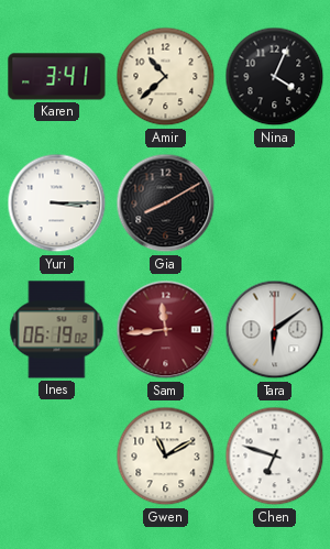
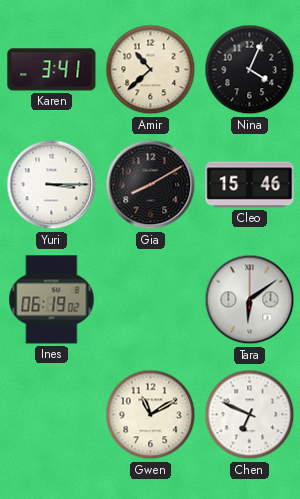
Cleo: none -> 15:46 (250, 185)
Sam: 11:44 -> none (166, 330)
Chen: 6:48 -> 6:49 (250, 415)
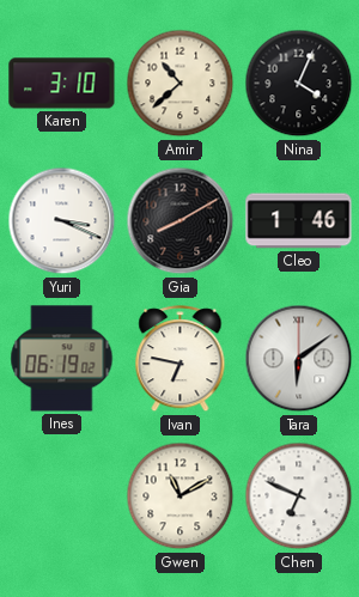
Karen: 3:41 -> 3:10 (62, 84)
Yuri: 3:15 -> 3:19 (62, 221)
Cleo: 15:46 -> 1:46 (299, 221)
Ivan: none -> 6:47 (181, 359)
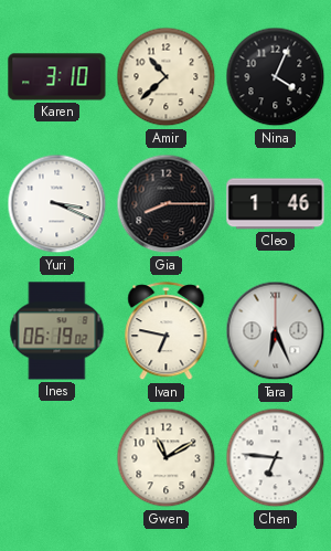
Gia: 8:10 -> 8:15 (167, 204)
Tara: 6:09 -> 6:26 (276, 331)
Chen: 6:49 -> 6:46 (276, 458)
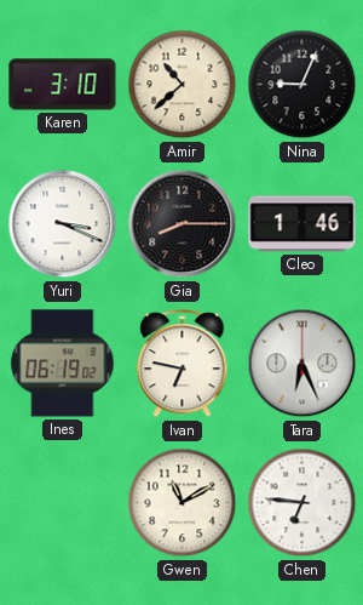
Nina: 4:04 -> 9:04 (302, 85)
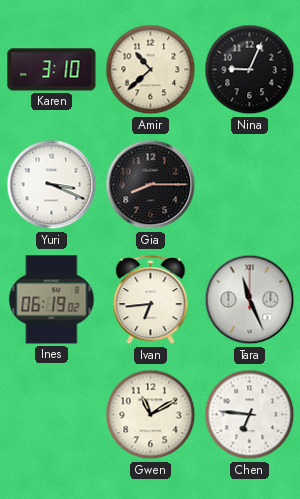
Cleo: 1:46 -> none (302, 224)
Ivan: 6:47 -> 6:44 (151, 300)
Tara: 6:26 -> 11:26 (250, 300)
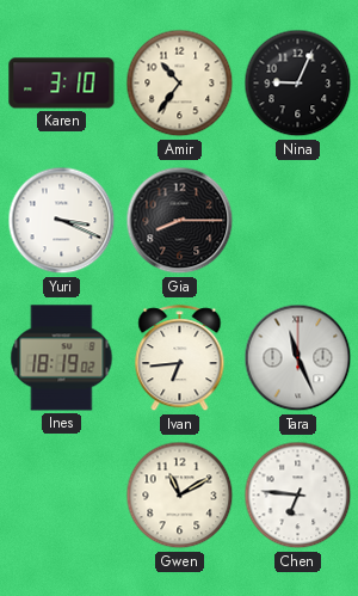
Amir: 10:38 -> 10:36 (180, 84)
Ines: 06:19 -> 18:19 (62, 358)
